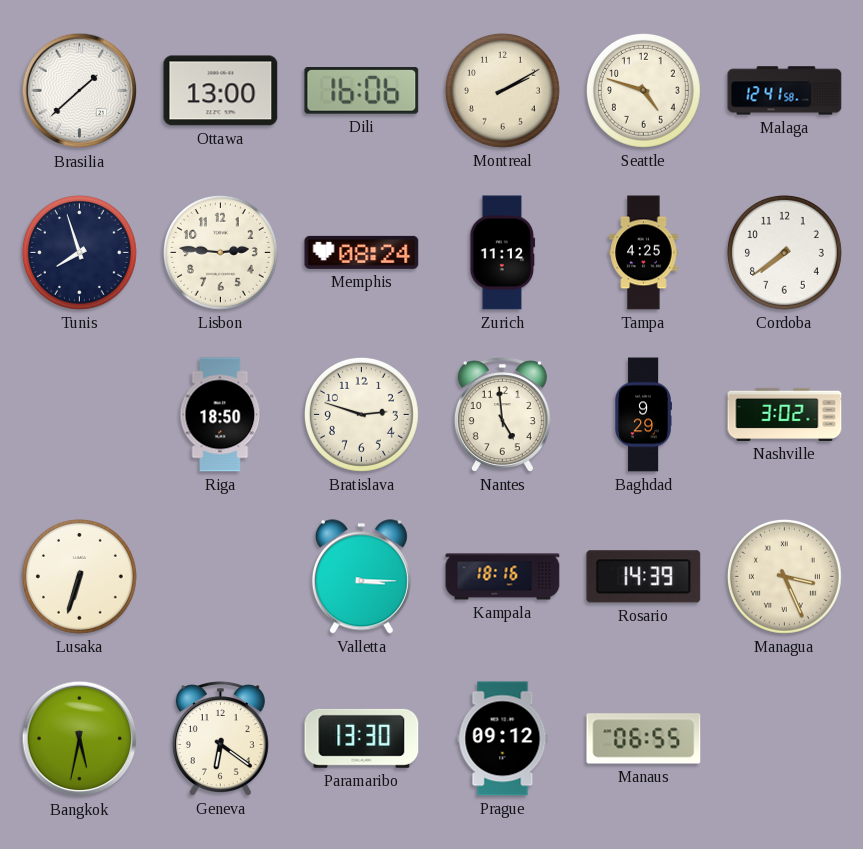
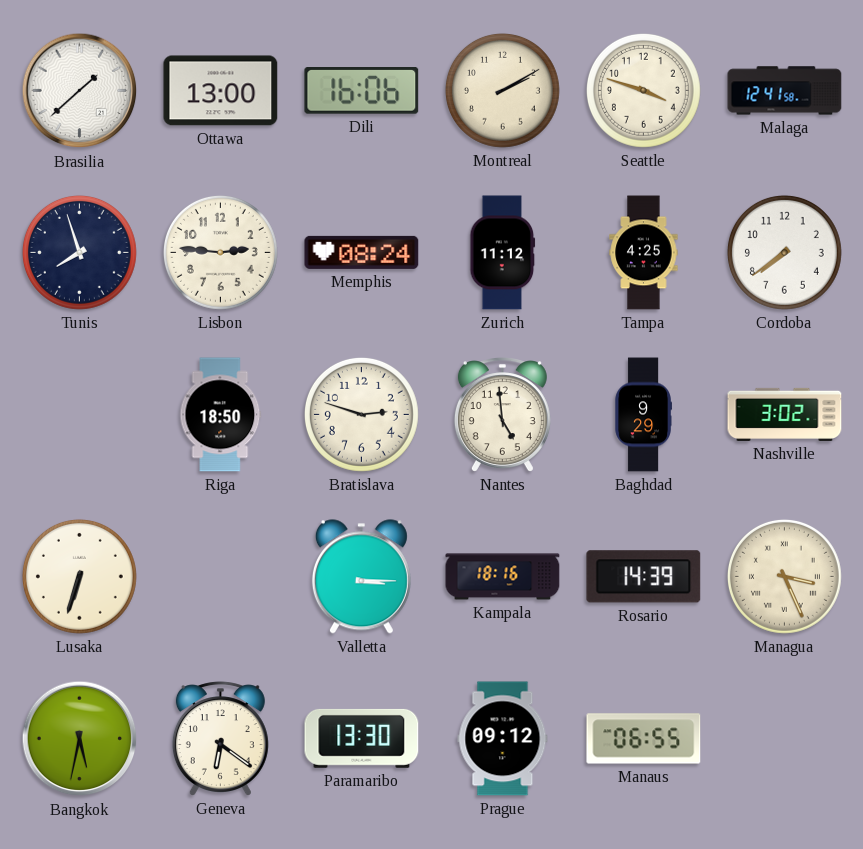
Seattle: 4:48 -> 3:48 (643, 90)
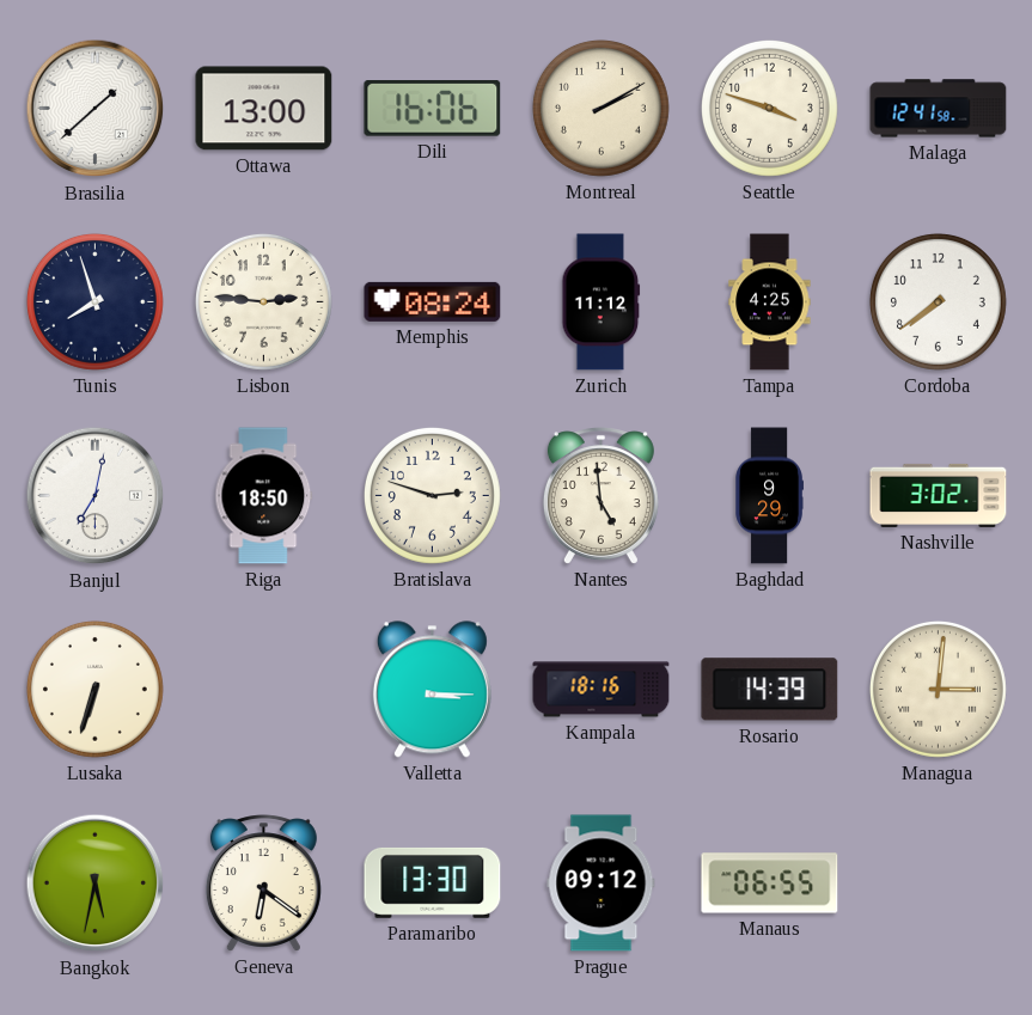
Banjul: none -> 7:02 (96, 496)
Managua: 3:26 -> 3:01 (938, 689)
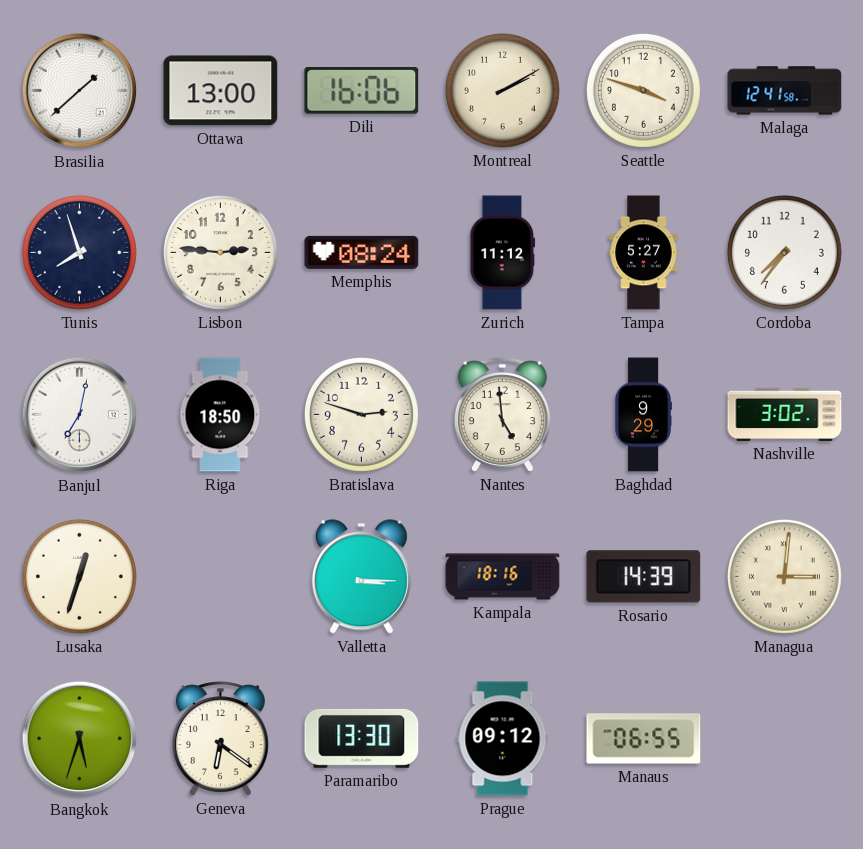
Tampa: 4:25 -> 5:27 (644, 253)
Cordoba: 7:39 -> 7:36 (784, 252)
Lusaka: 6:33 -> 12:33 (79, 576)
Bangkok: 5:32 -> 5:33 (80, 739)
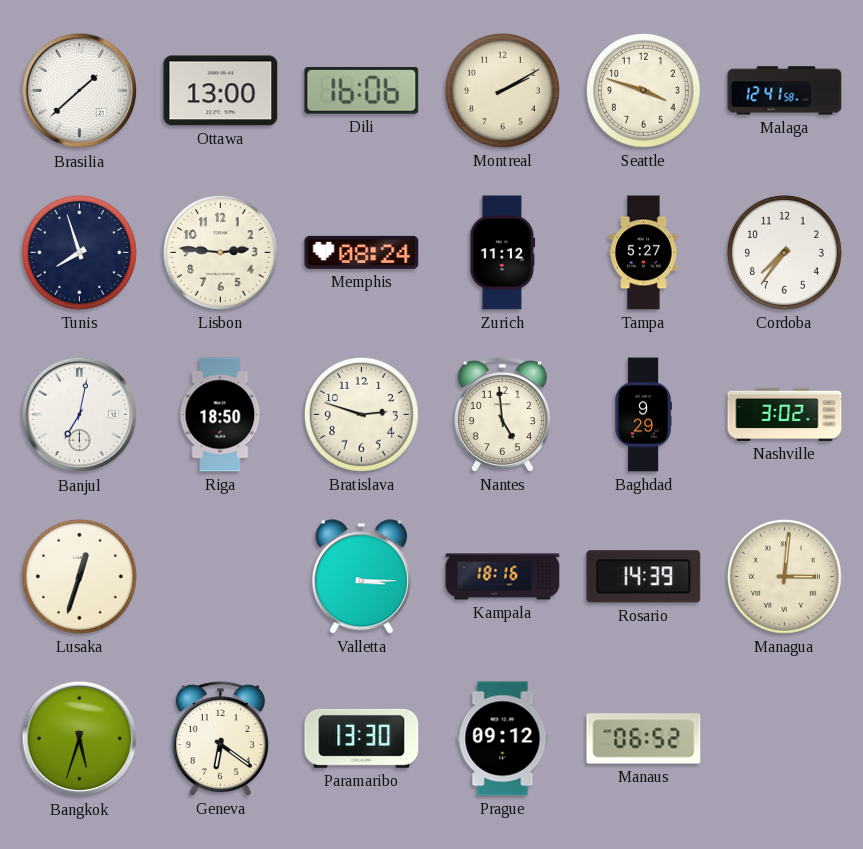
Manaus: 06:55 -> 06:52 (644, 739)
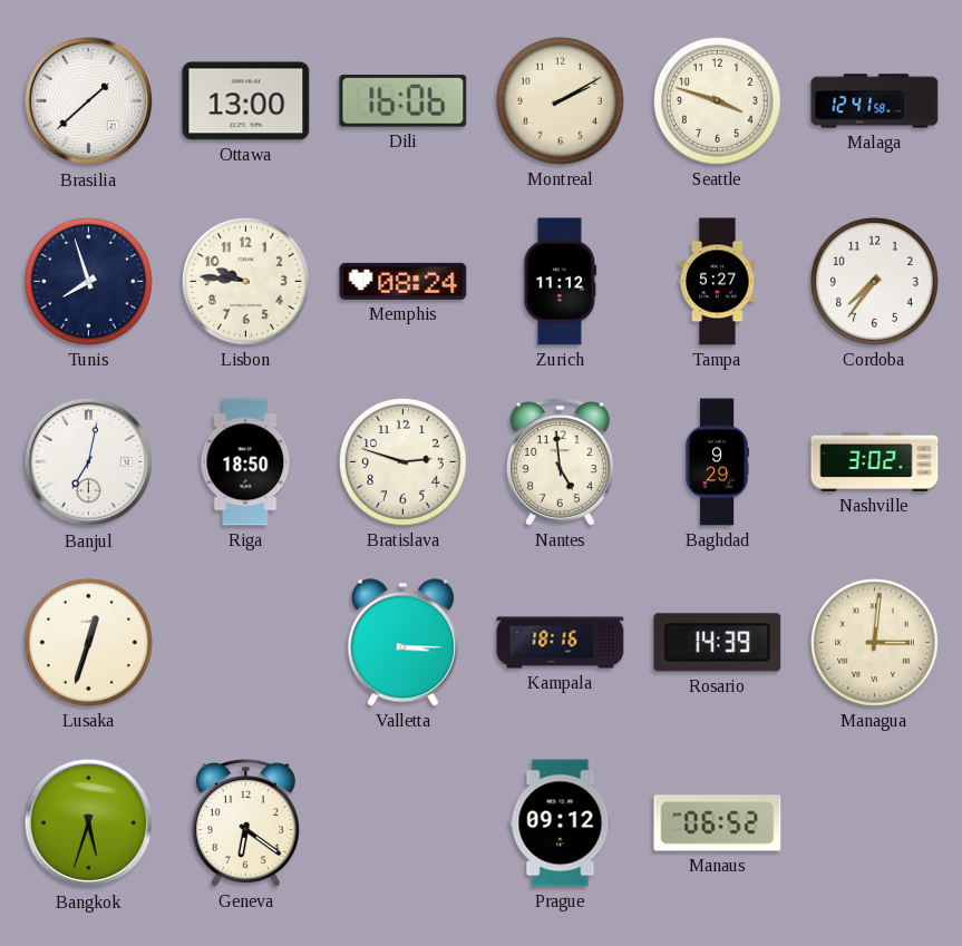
Lisbon: 2:46 -> 9:46 (245, 281)
Paramaribo: 13:30 -> none (362, 738)
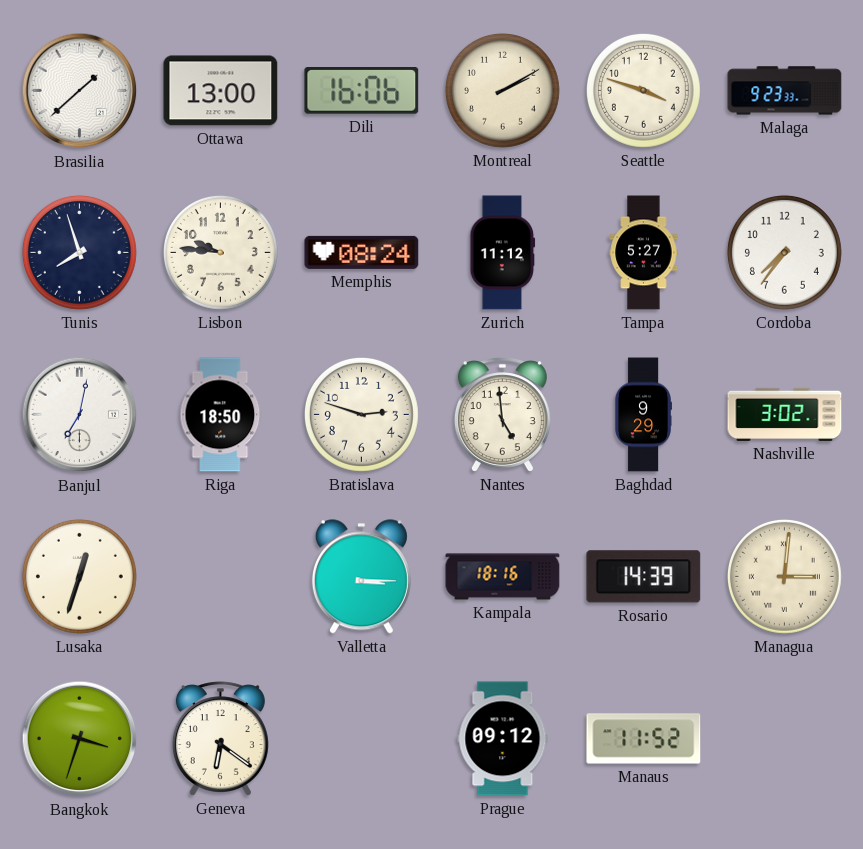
Malaga: 12:41 -> 9:23 (785, 91)
Bangkok: 5:33 -> 3:33 (80, 739)
Manaus: 06:52 -> 11:52 (644, 739)
